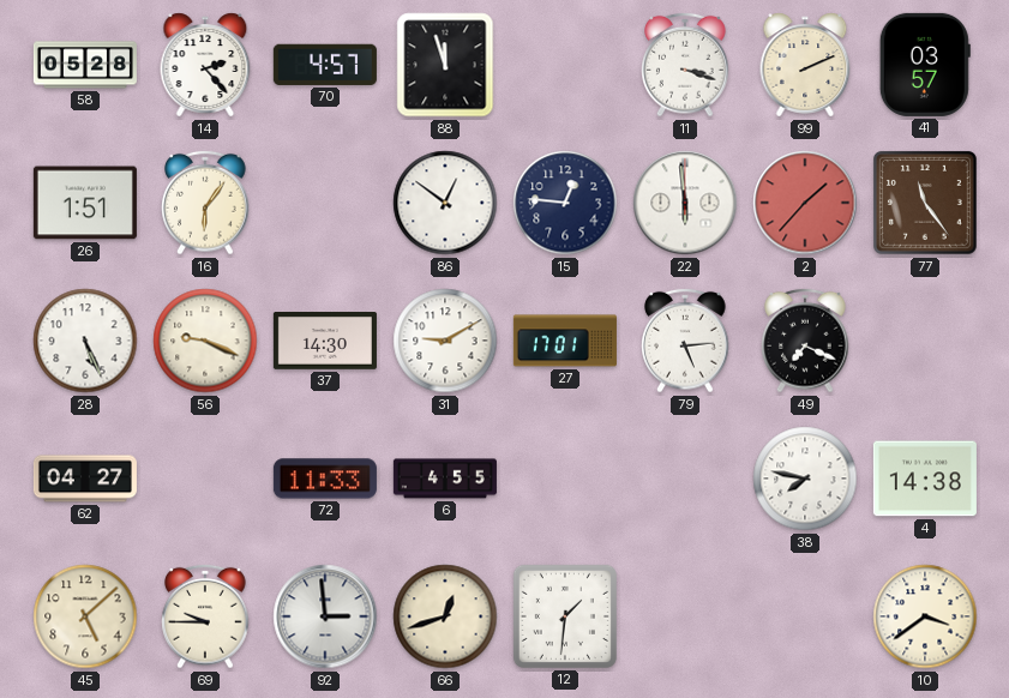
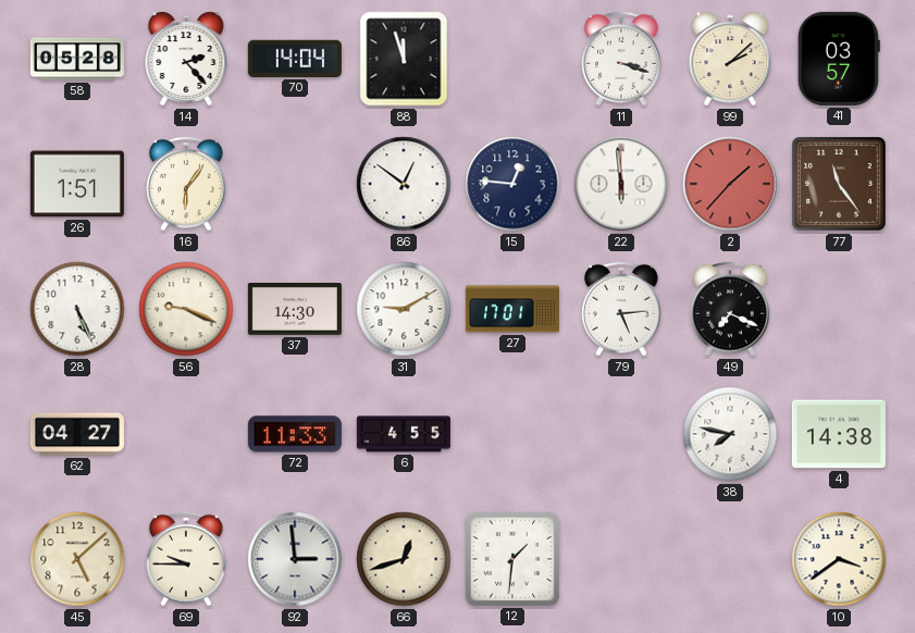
70: 4:57 -> 14:04 (295, 59)
99: 2:11 -> 2:08 (730, 59)
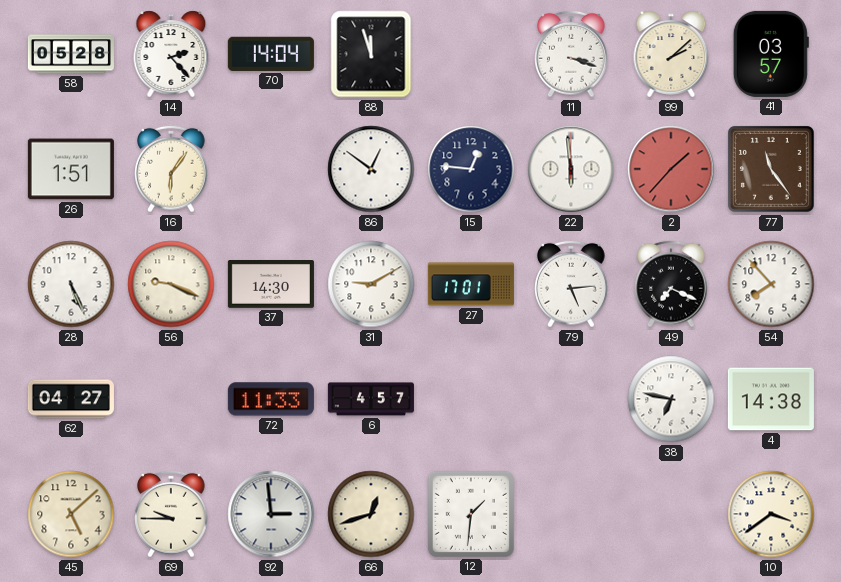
54: none -> 7:53 (771, 284)
6: 4:55 -> 4:57 (371, 399)
38: 7:47 -> 6:47 (671, 399)
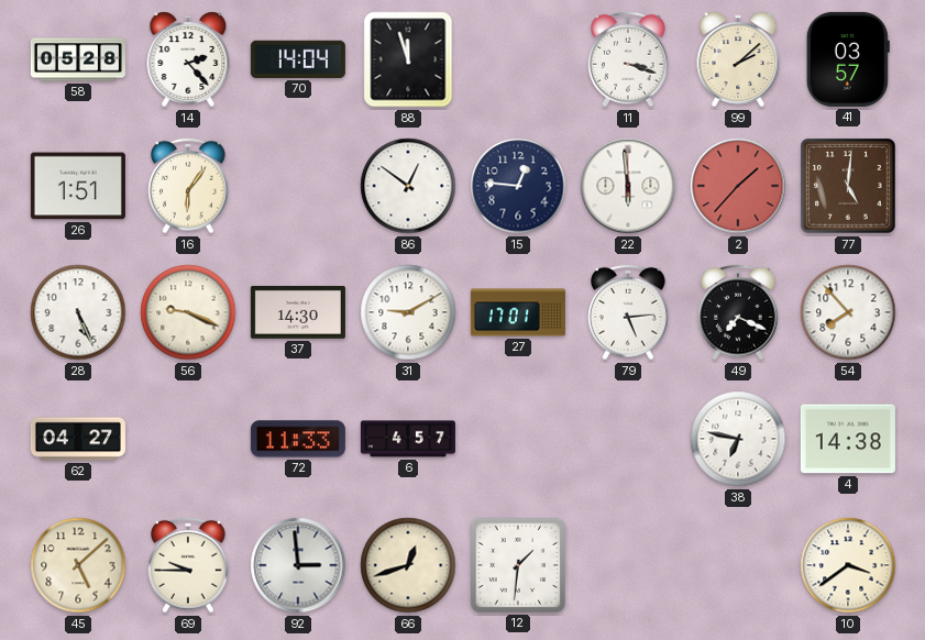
77: 11:24 -> 5:01 (848, 186)
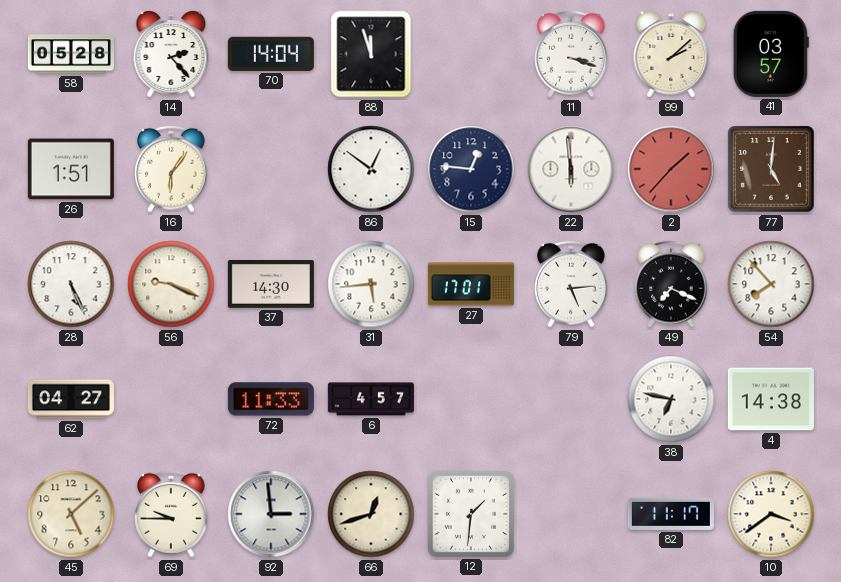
31: 9:10 -> 5:44 (371, 284)
82: none -> 11:17 (671, 514)
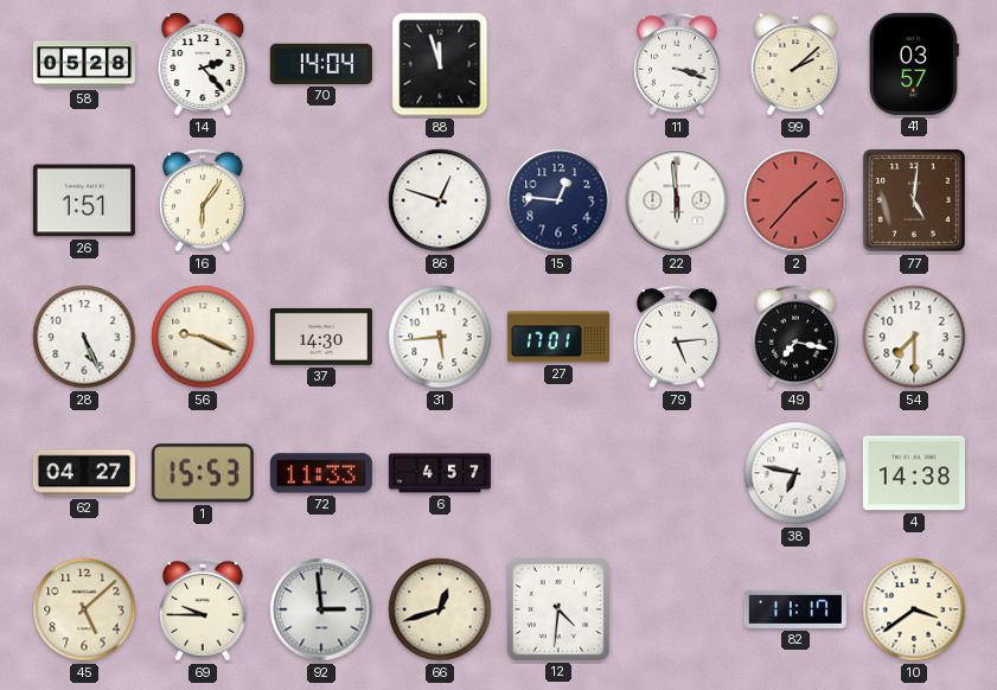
86: 12:51 -> 12:48 (440, 200)
49: 7:19 -> 7:17 (795, 337)
54: 7:53 -> 7:30 (914, 337)
1: none -> 15:53 (203, 473)
12: 1:31 -> 4:31 (558, 609)
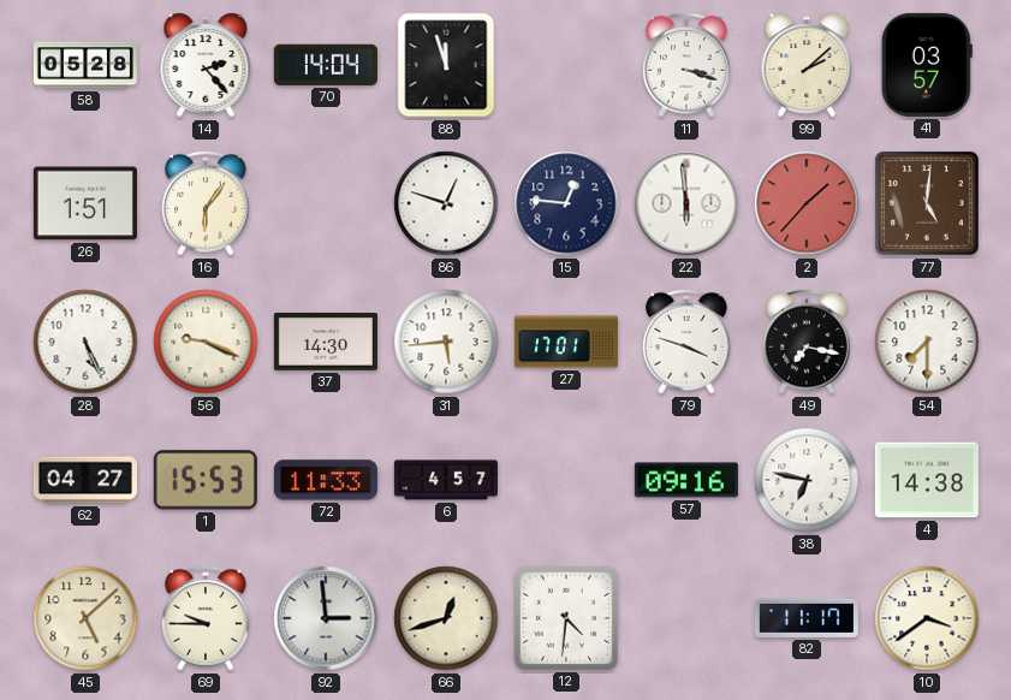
79: 5:14 -> 3:48 (686, 342)
57: none -> 09:16 (686, 480)
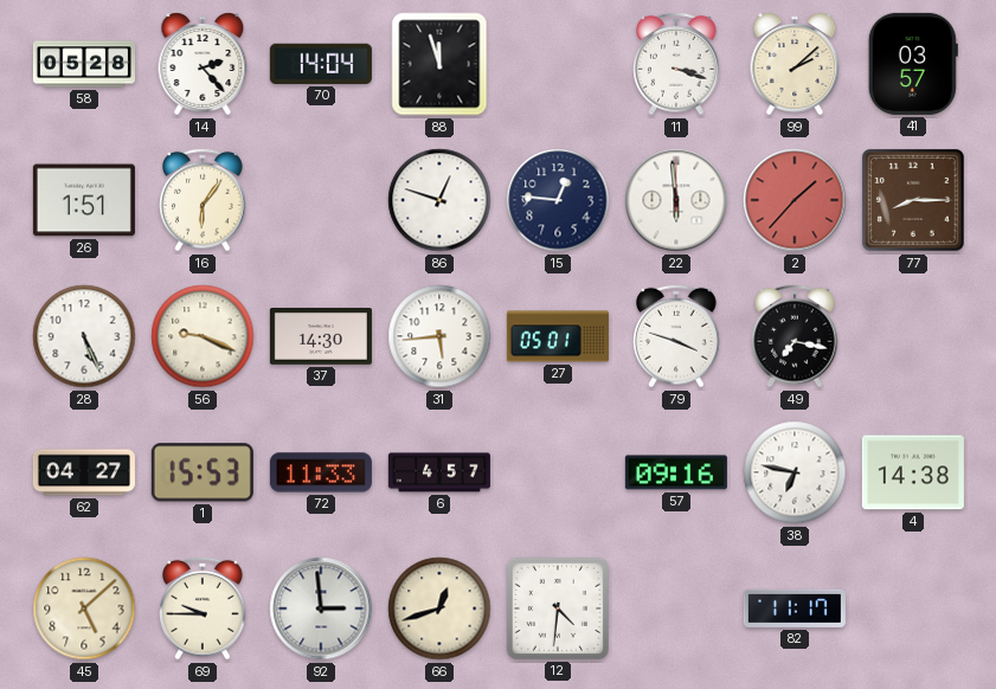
77: 5:01 -> 8:15 (913, 200)
27: 17:01 -> 05:01 (558, 336)
54: 7:30 -> none (927, 342)
10: 3:39 -> none (927, 618)
